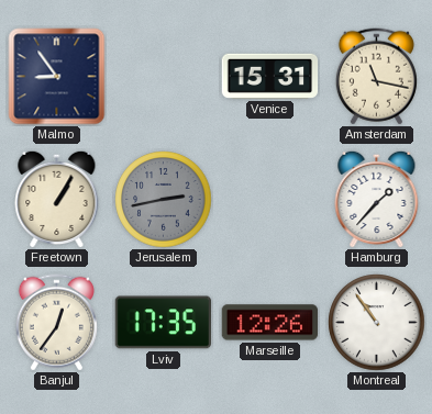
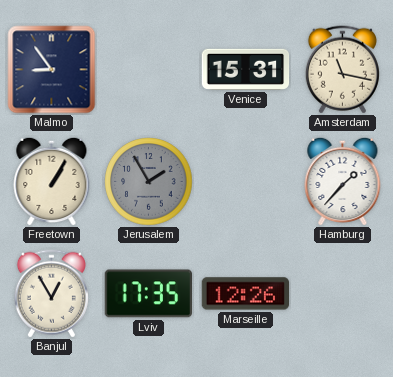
Jerusalem: 2:43 -> 1:55 (149, 182)
Banjul: 12:36 -> 12:55 (51, 294)
Montreal: 10:54 -> none (377, 323)
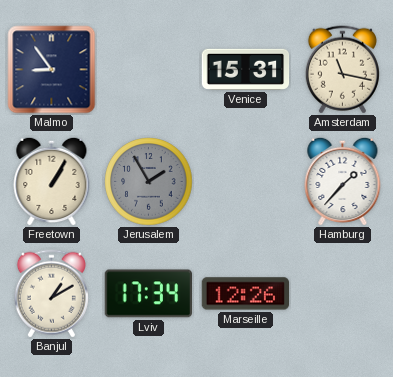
Banjul: 12:55 -> 1:10 (51, 294)
Lviv: 17:35 -> 17:34 (148, 294)
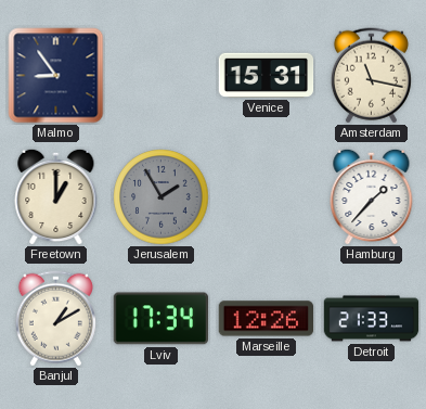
Freetown: 1:05 -> 1:00 (56, 196)
Detroit: none -> 21:33 (372, 319)
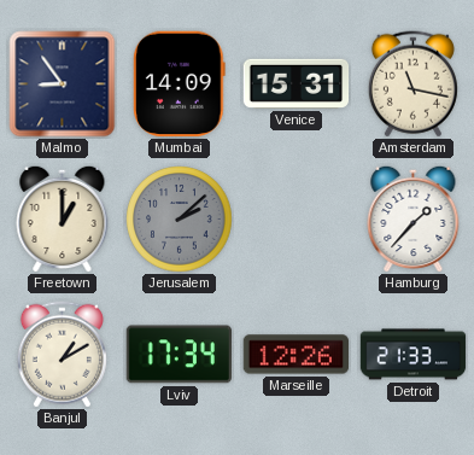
Mumbai: none -> 14:09 (180, 84)
Jerusalem: 1:55 -> 2:08 (180, 220)
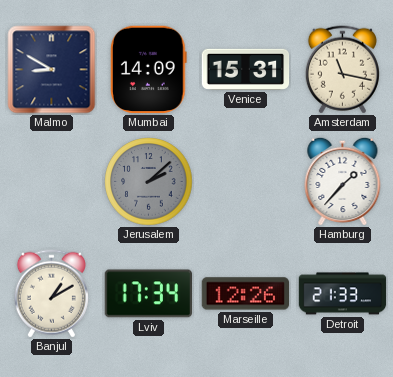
Malmo: 8:54 -> 8:50 (52, 70)
Freetown: 1:00 -> none (63, 218)
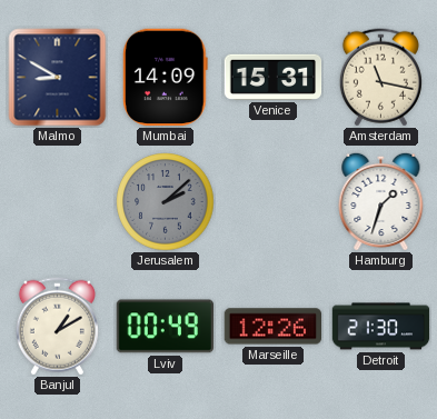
Hamburg: 1:37 -> 1:33 (381, 201)
Lviv: 17:34 -> 00:49 (165, 327)
Detroit: 21:33 -> 21:30 (381, 327)
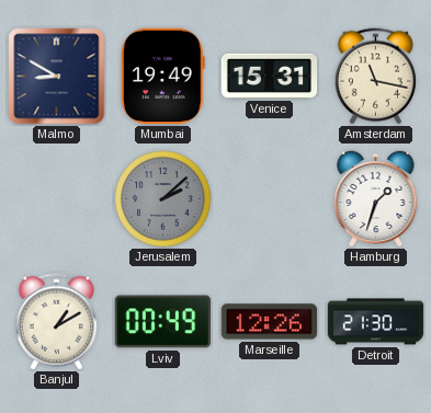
Mumbai: 14:09 -> 19:49 (163, 77)
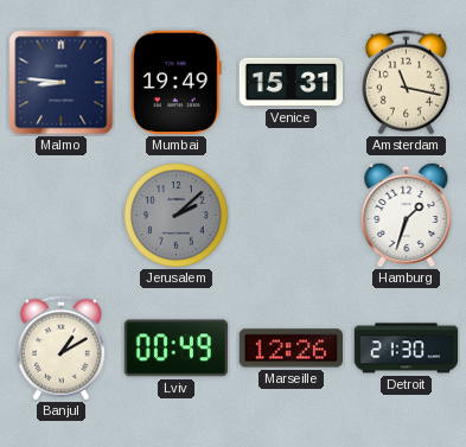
Malmo: 8:50 -> 8:46 (62, 83)
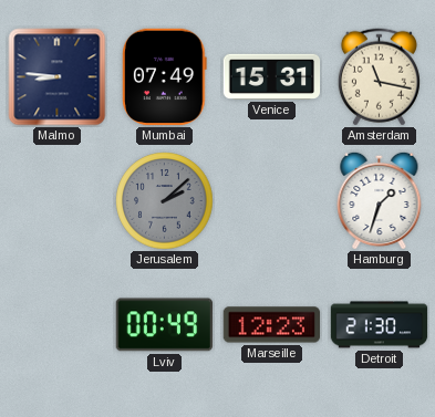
Mumbai: 19:49 -> 07:49 (165, 77)
Banjul: 1:10 -> none (60, 349)
Marseille: 12:26 -> 12:23 (272, 325)
